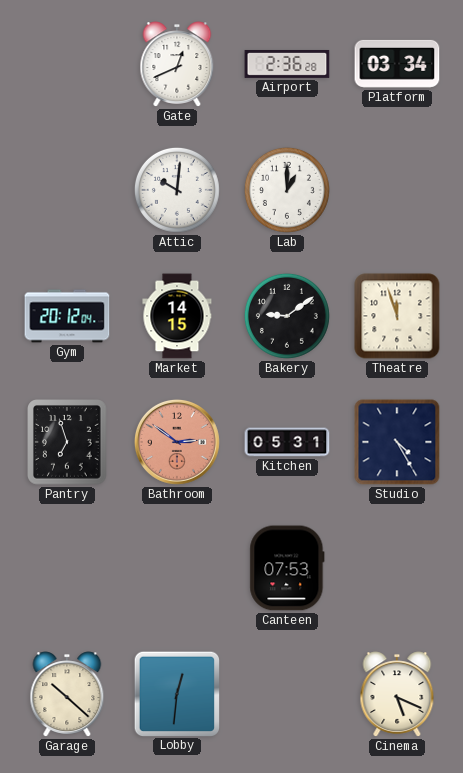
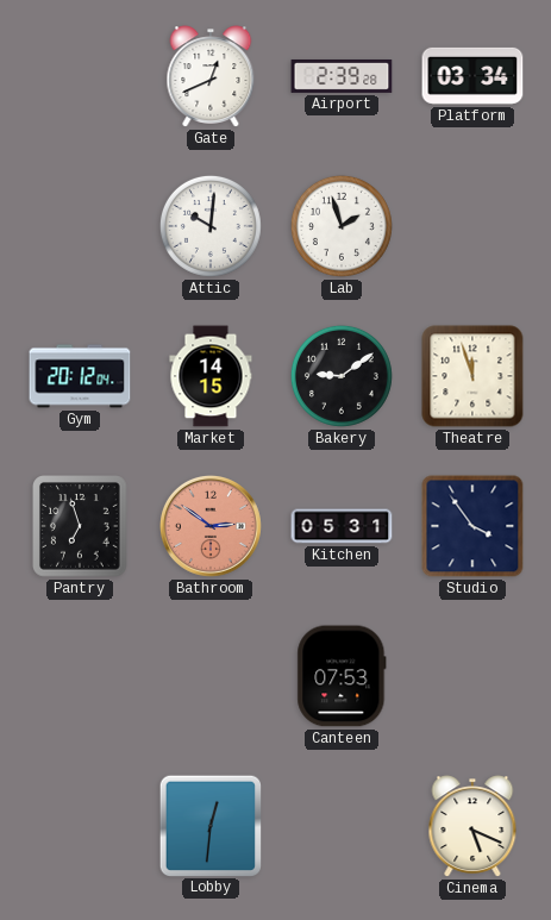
Airport: 2:36 -> 2:39 (342, 76)
Lab: 1:00 -> 1:57 (342, 226)
Studio: 4:25 -> 3:54 (472, 526)
Garage: 10:22 -> none (67, 694)
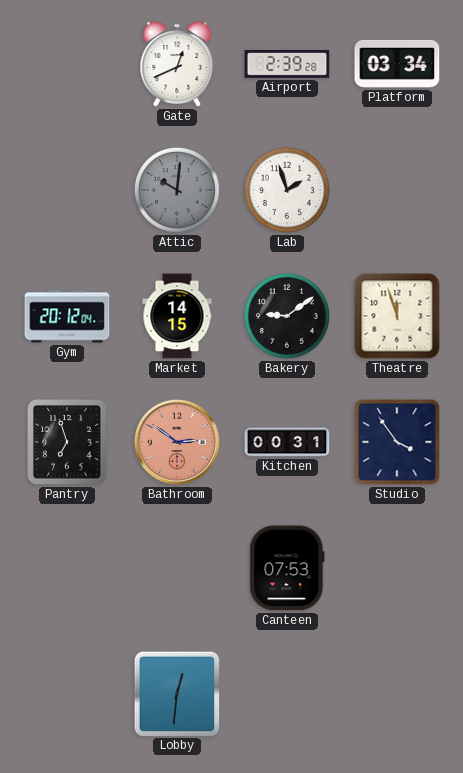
Attic dial: white -> grey (177, 190)
Kitchen: 05:31 -> 00:31 (287, 442)
Cinema: 5:19 -> none (472, 826)
